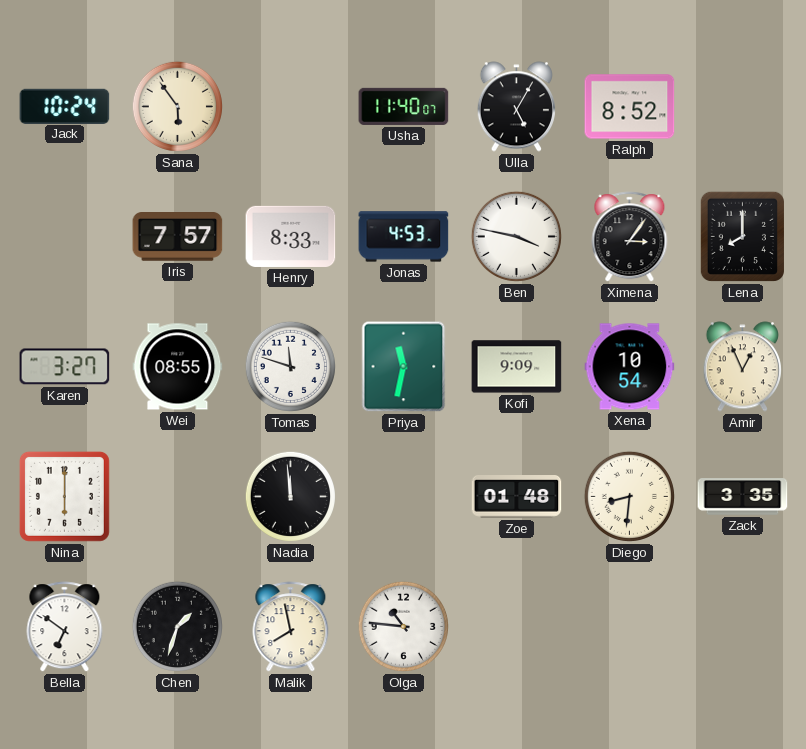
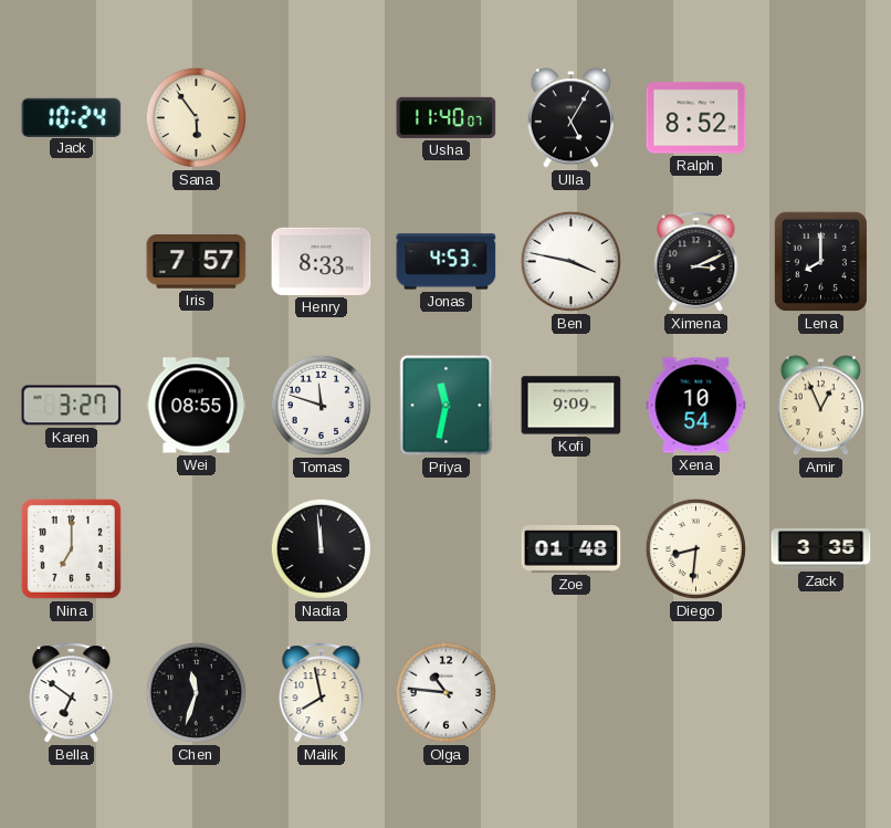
Ximena: 3:06 -> 3:11 (696, 262)
Nina: 6:00 -> 7:00 (71, 548)
Chen: 1:33 -> 11:33 (196, 692)
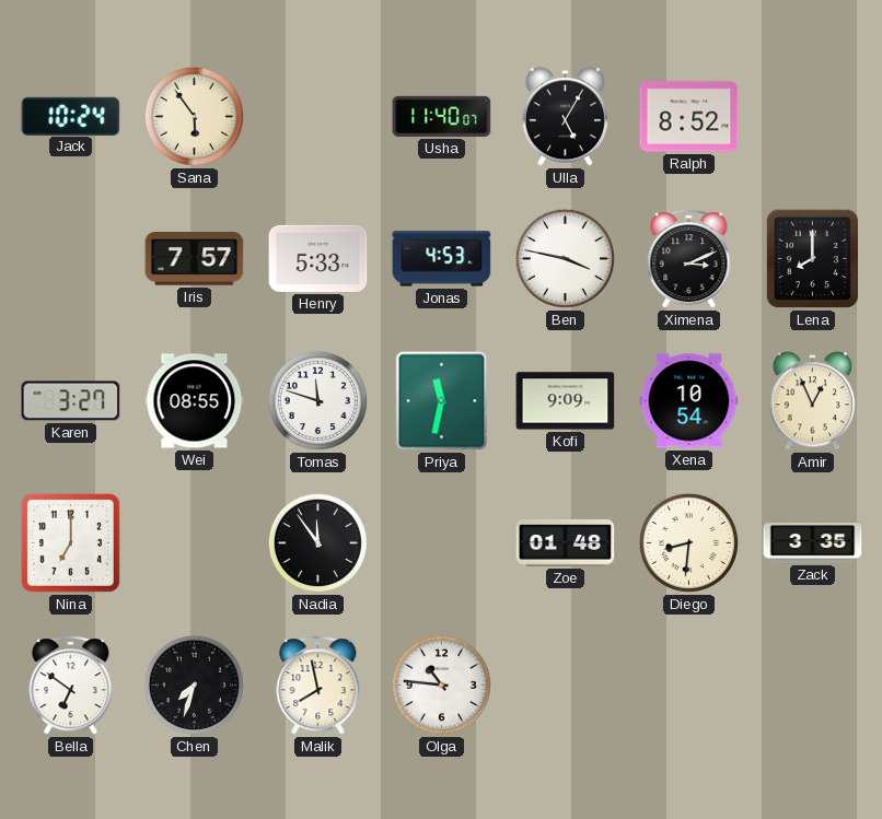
Henry: 8:33 -> 5:33 (318, 258)
Nadia: 11:59 -> 11:54 (317, 542)
Chen: 11:33 -> 7:33 (194, 685)
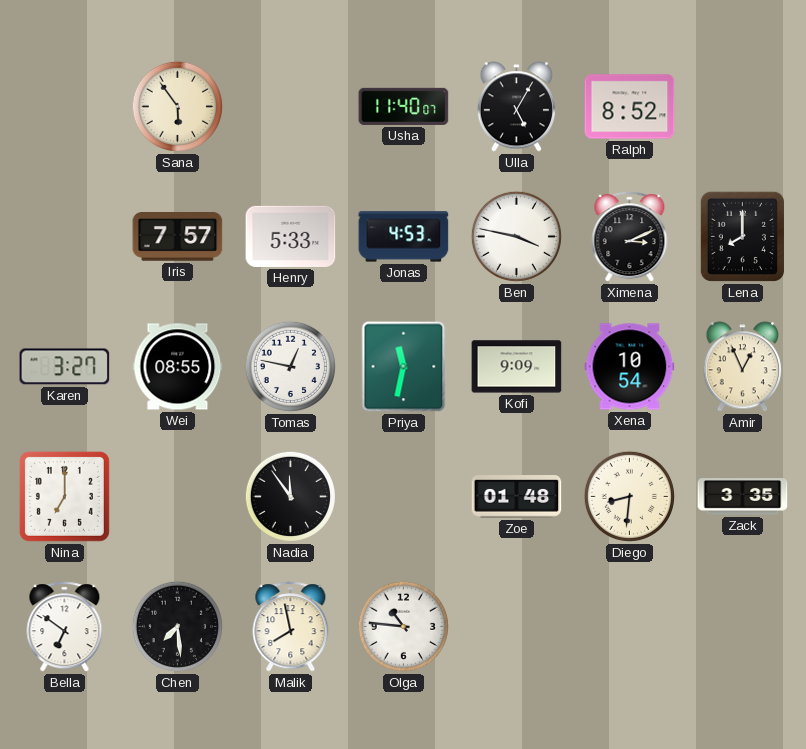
Jack: 10:24 -> none (71, 116)
Tomas: 11:48 -> 12:47 (290, 366)
Chen: 7:33 -> 7:29 (177, 626)
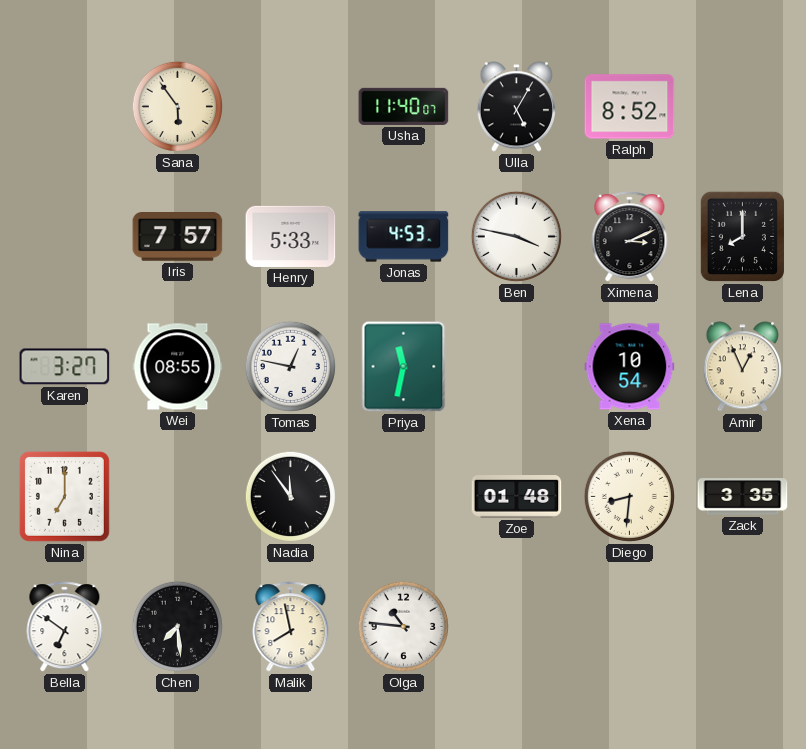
Kofi: 9:09 -> none (517, 367)
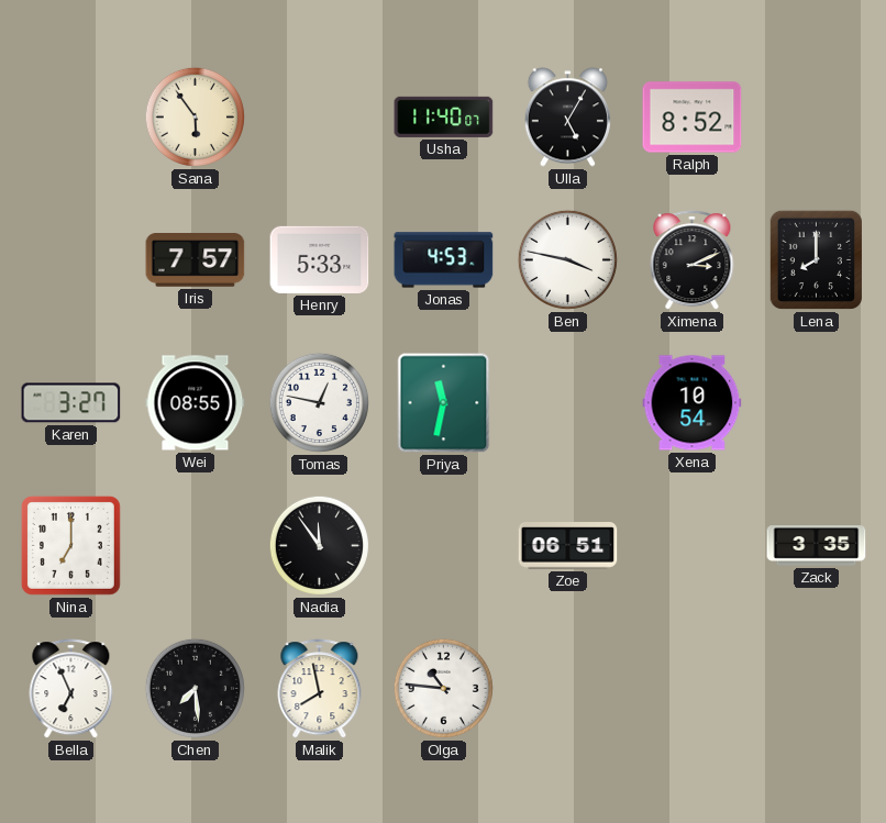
Amir: 12:56 -> none (742, 367)
Zoe: 01:48 -> 06:51 (568, 546)
Diego: 8:31 -> none (629, 496)
Bella: 6:51 -> 6:56 (71, 689)
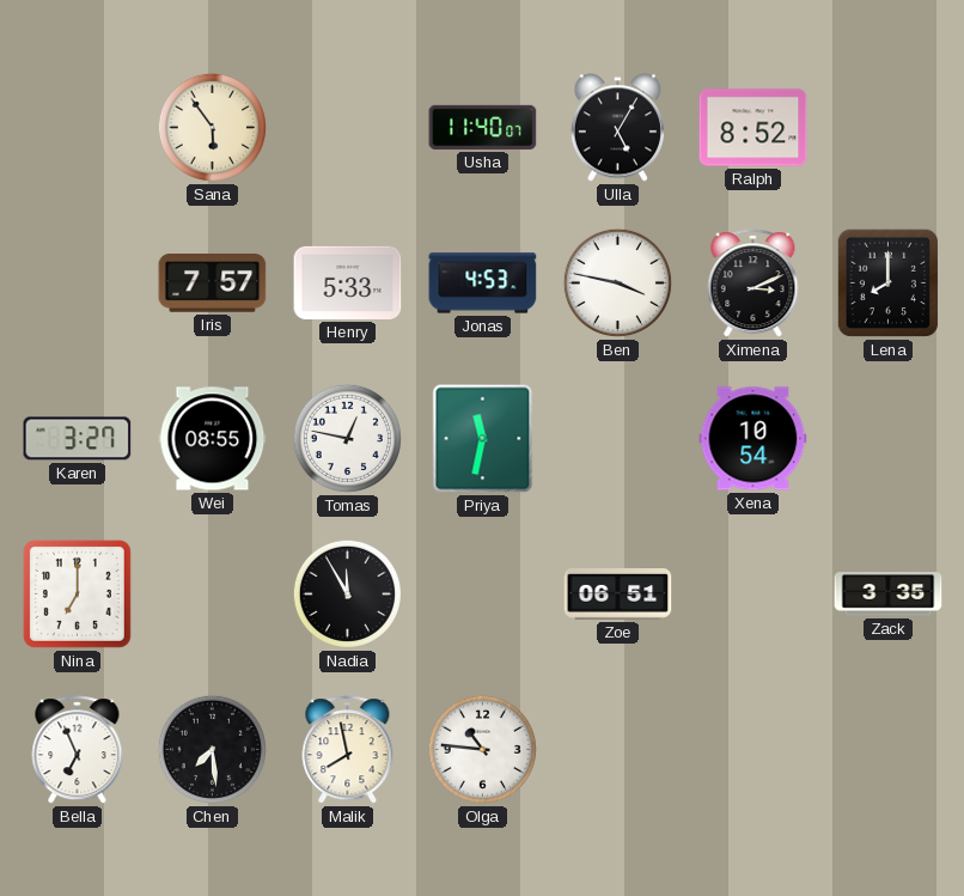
Nadia: 11:54 -> 11:55 (347, 593)
